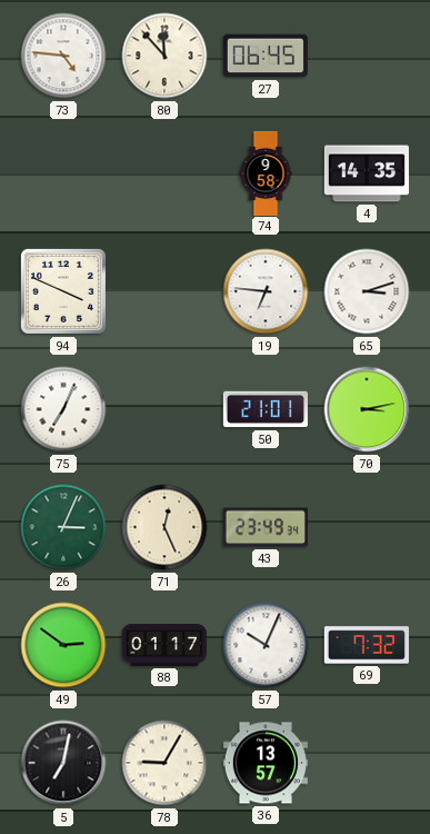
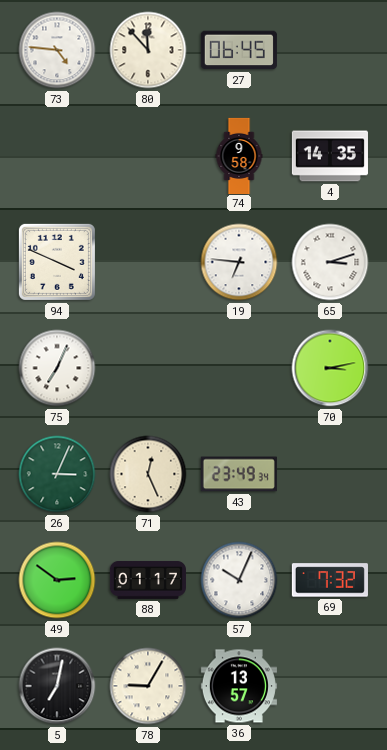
50: 21:01 -> none (266, 409)
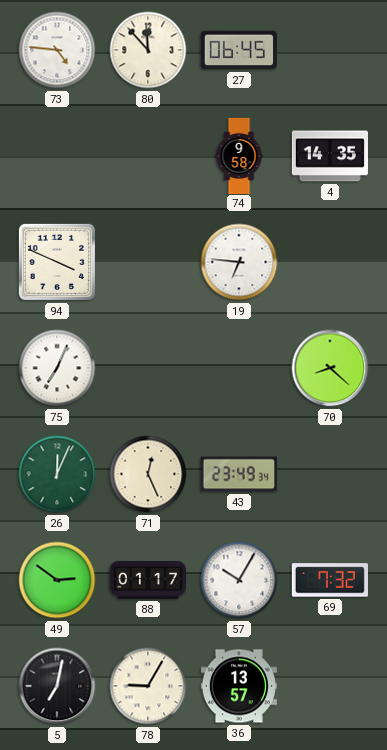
65: 3:12 -> none (330, 262)
70: 3:13 -> 8:22 (330, 368)
26: 3:04 -> 12:04 (57, 474)
57: 10:04 -> 10:05 (239, 580)
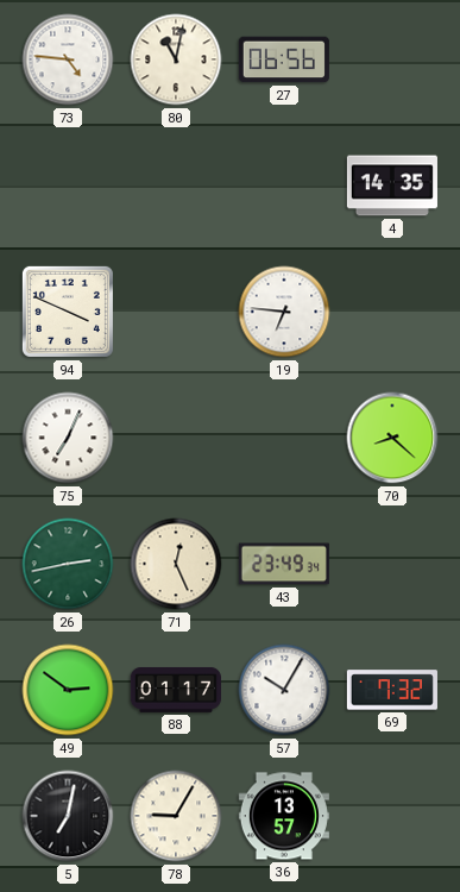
80: 11:53 -> 11:02 (176, 59)
27: 06:45 -> 06:56 (284, 59)
74: 9:58 -> none (239, 155)
26: 12:04 -> 2:43 (68, 564)
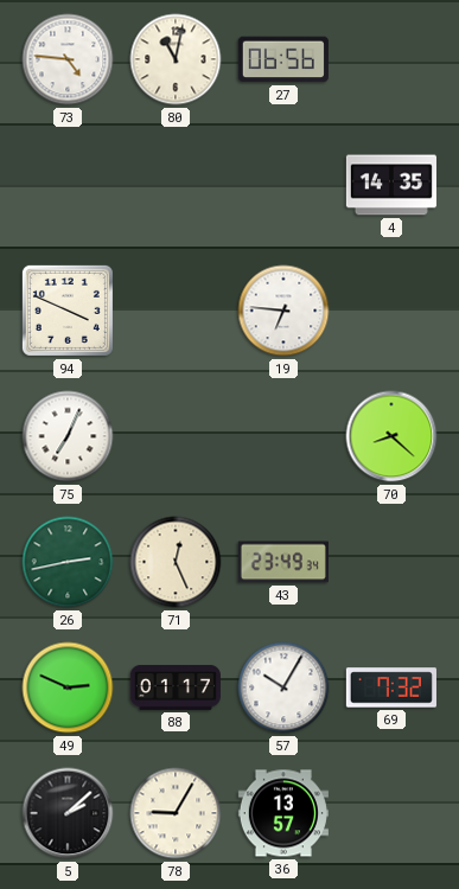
49: 2:51 -> 2:49 (68, 687)
5: 7:02 -> 2:08 (68, 813)
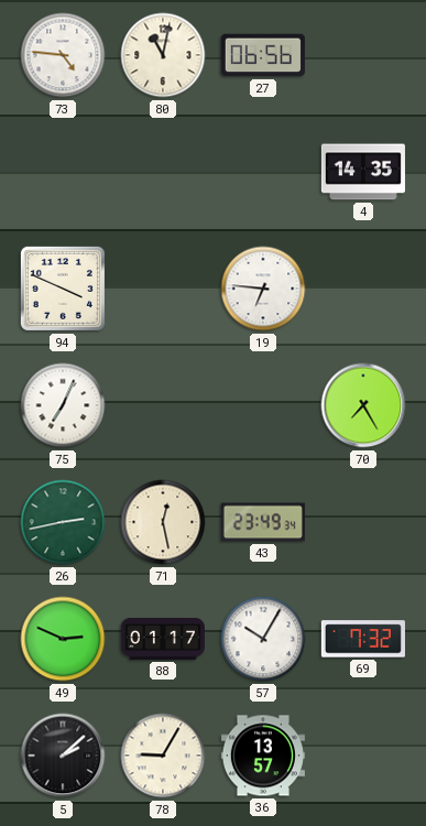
70: 8:22 -> 7:25 (363, 405)
71: 12:26 -> 12:28 (163, 522)
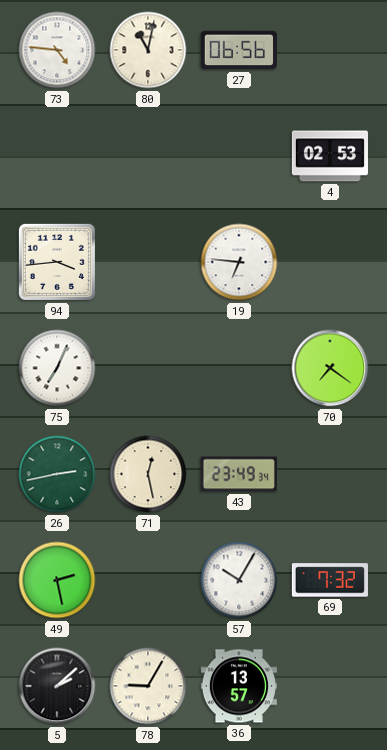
4: 14:35 -> 02:53 (330, 156)
94: 3:49 -> 3:44 (57, 262)
70: 7:25 -> 7:21 (330, 368)
49: 2:49 -> 2:28 (57, 580)
88: 01:17 -> none (163, 639)
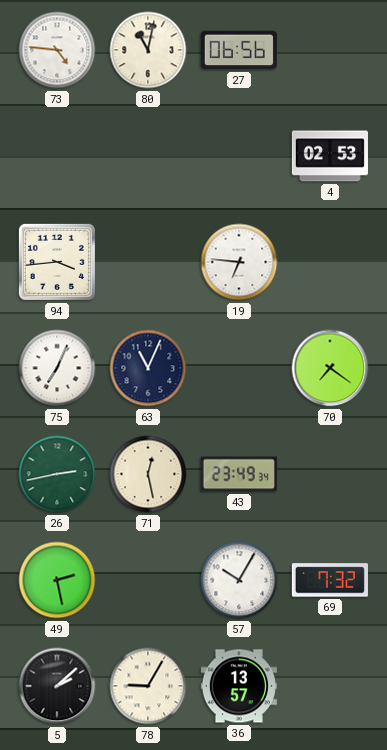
63: none -> 11:04 (148, 368)
